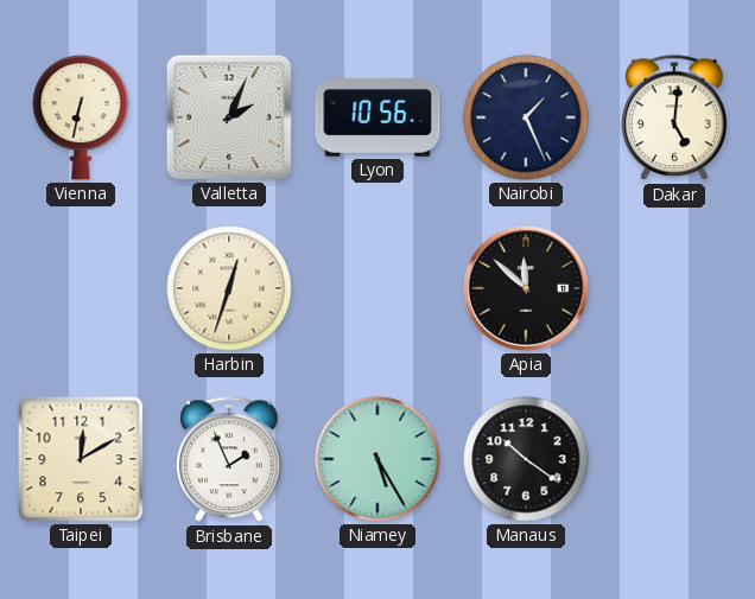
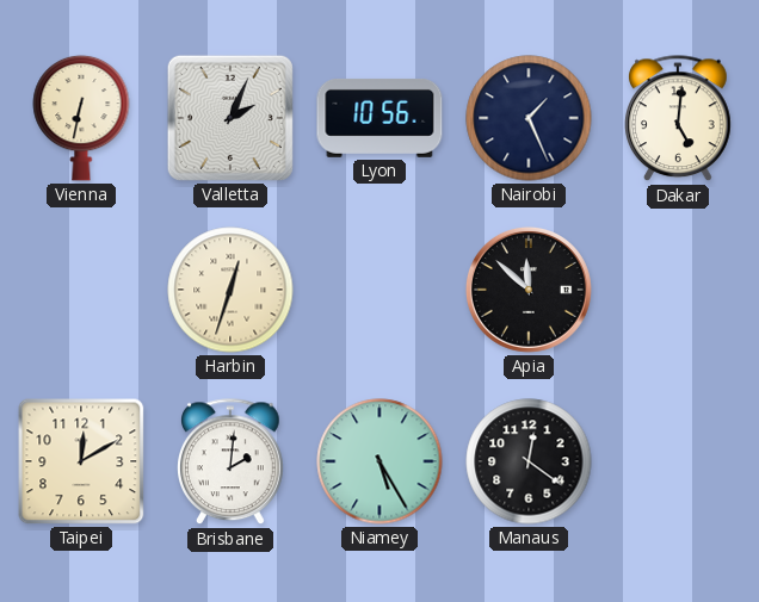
Brisbane: 1:56 -> 2:01 (232, 463)
Manaus: 10:21 -> 12:21 (529, 461)
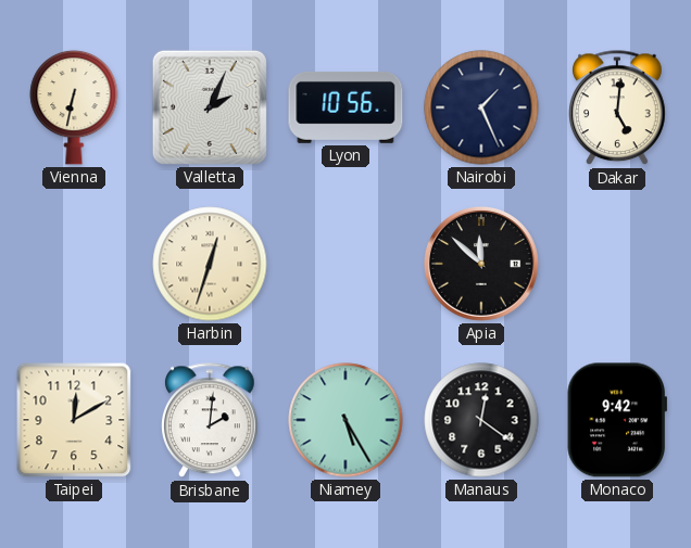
Monaco: none -> 9:42 (616, 420)
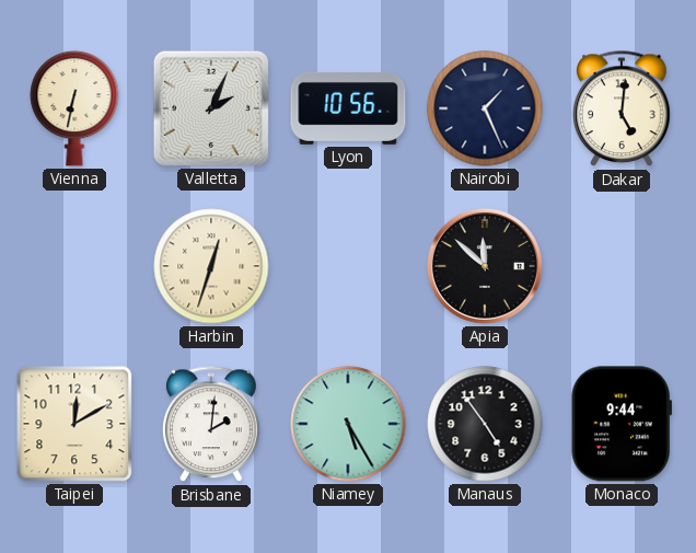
Manaus: 12:21 -> 4:54 (485, 424)
Monaco: 9:42 -> 9:44 (620, 424)
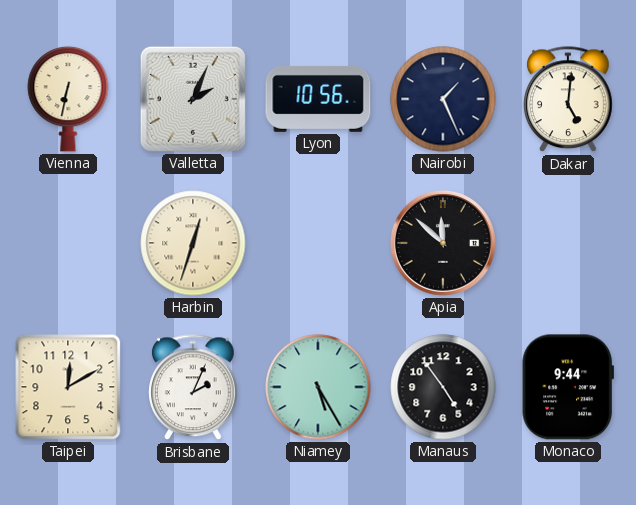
Brisbane: 2:01 -> 2:04 (194, 388)
